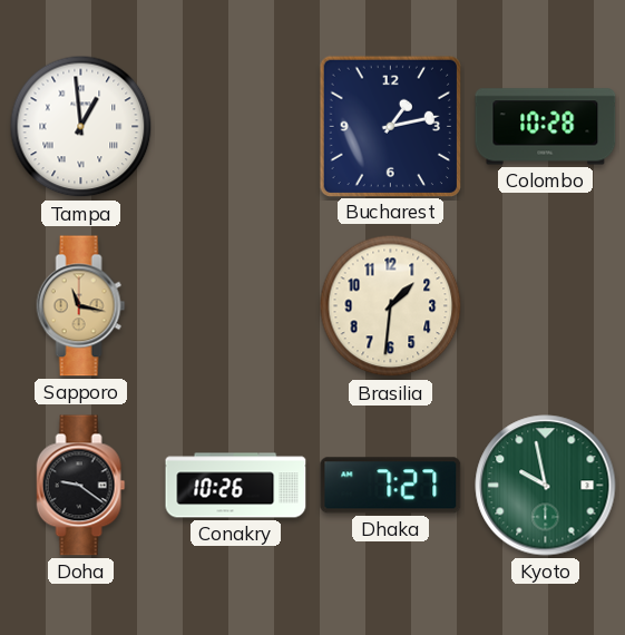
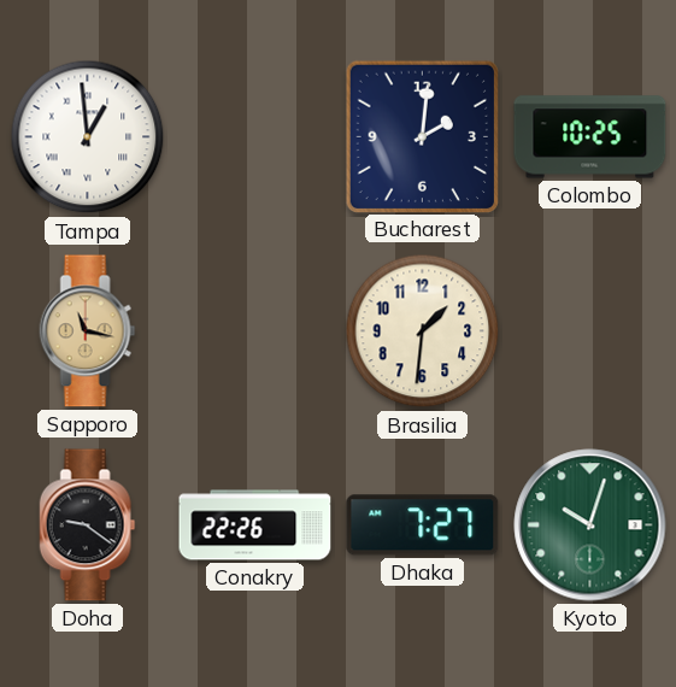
Bucharest: 1:13 -> 2:01 (422, 136)
Colombo: 10:28 -> 10:25 (590, 137)
Conakry: 10:26 -> 22:26 (255, 525)
Kyoto: 9:58 -> 10:03 (590, 525)
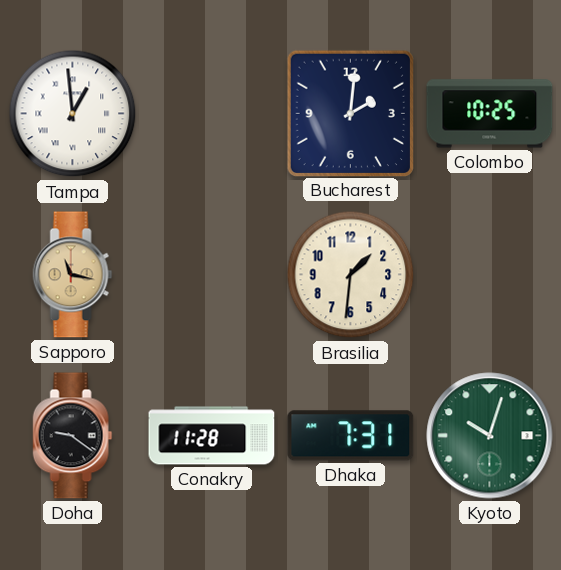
Conakry: 22:26 -> 11:28 (212, 436)
Dhaka: 7:27 -> 7:31 (351, 436)
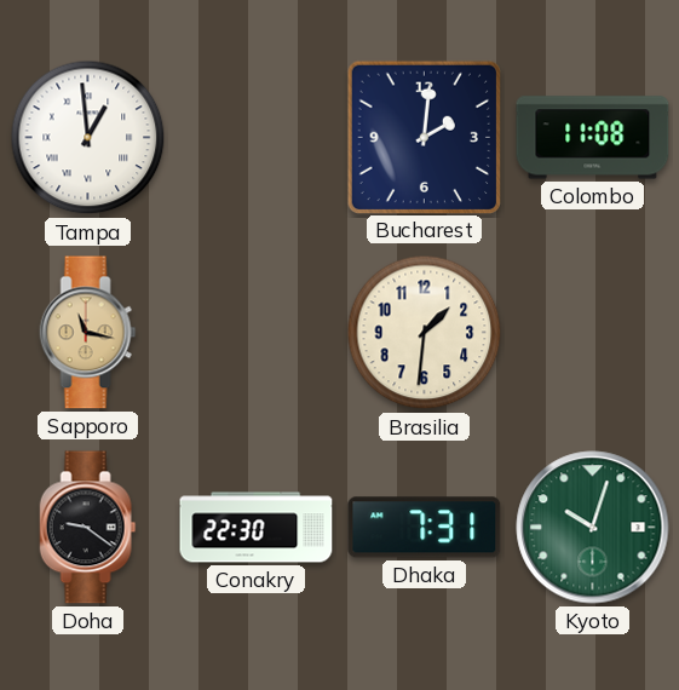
Colombo: 10:25 -> 11:08 (593, 138)
Conakry: 11:28 -> 22:30 (257, 528)
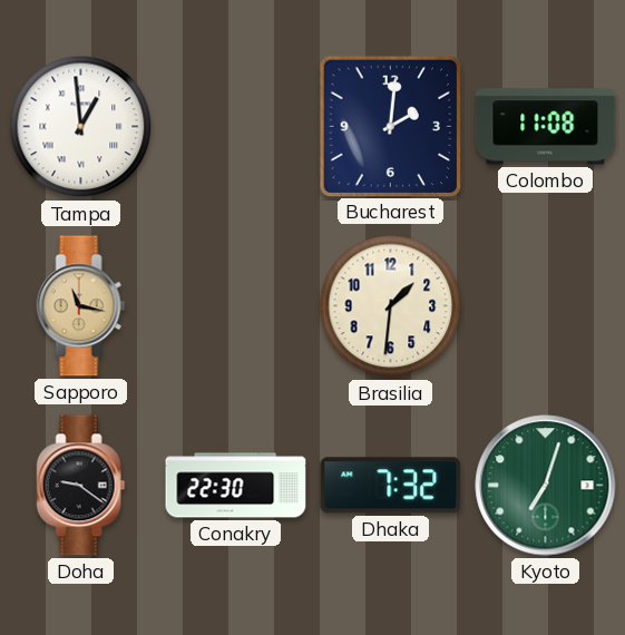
Dhaka: 7:31 -> 7:32 (391, 486)
Kyoto: 10:03 -> 7:03 (546, 486)
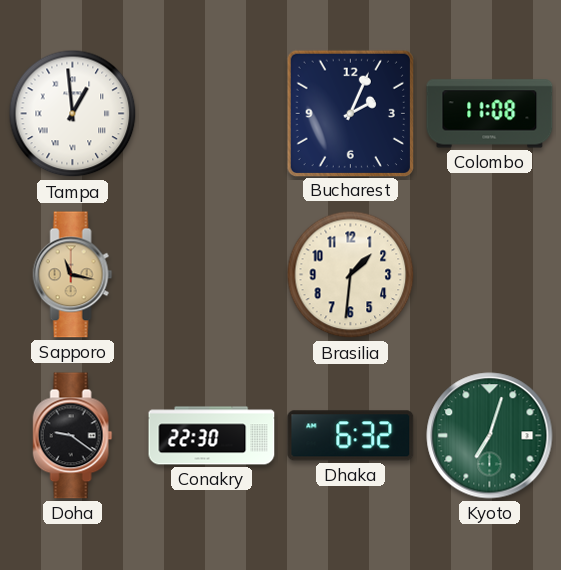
Bucharest: 2:01 -> 2:04 (350, 113)
Dhaka: 7:32 -> 6:32 (351, 436)
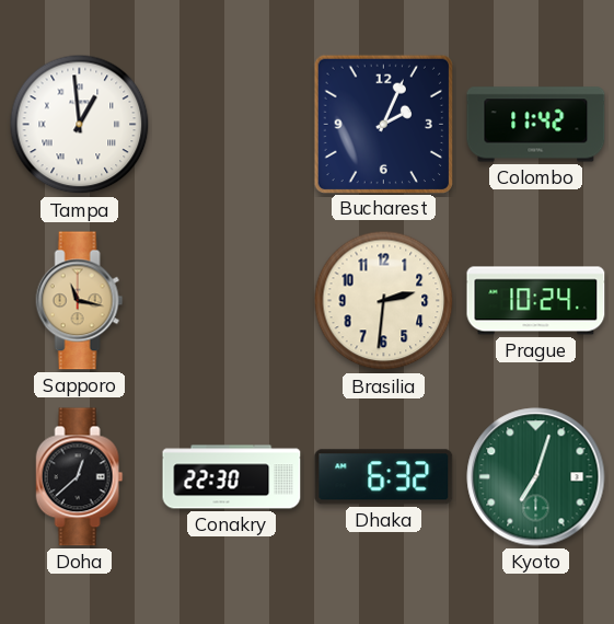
Colombo: 11:08 -> 11:42 (536, 125)
Brasilia: 1:31 -> 2:31 (384, 301)
Prague: none -> 10:24 (536, 301)
Doha: 9:21 -> 12:38 (80, 477)
